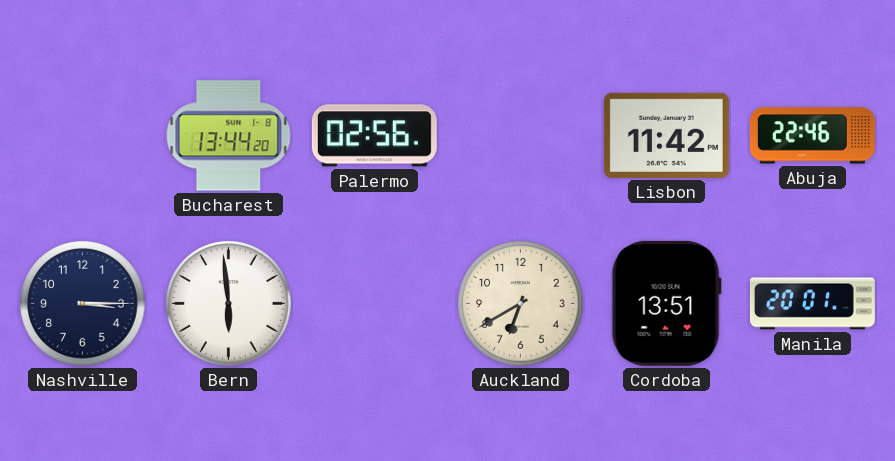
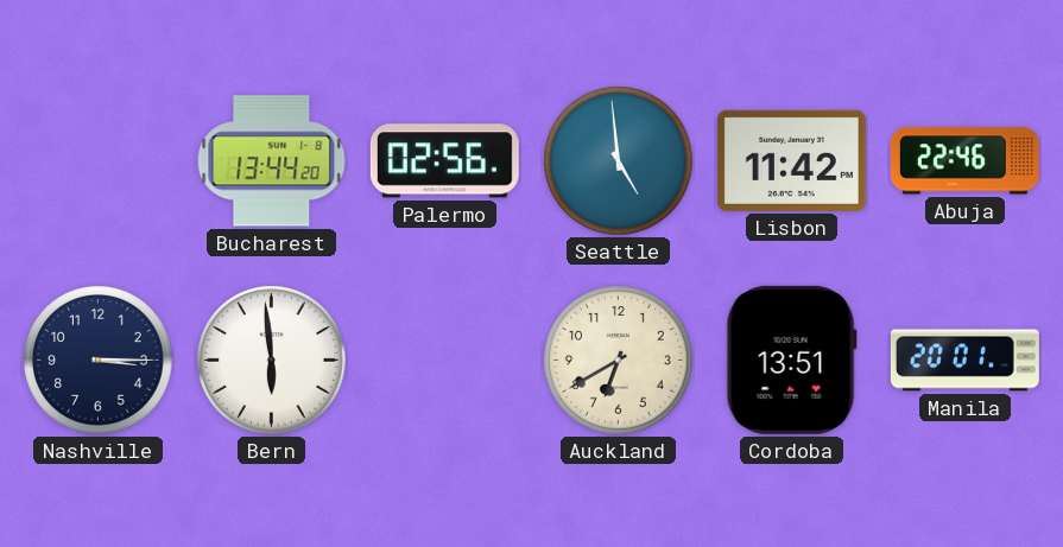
Seattle: none -> 4:59 (619, 161)
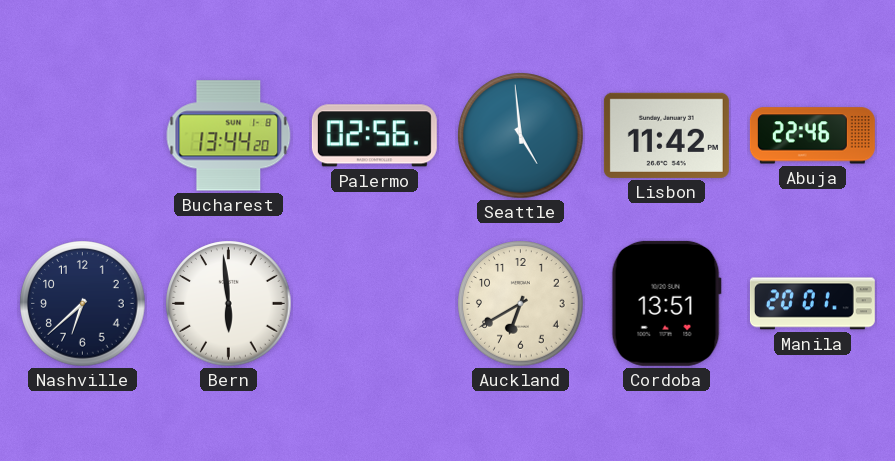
Nashville: 3:15 -> 6:38 (83, 304)
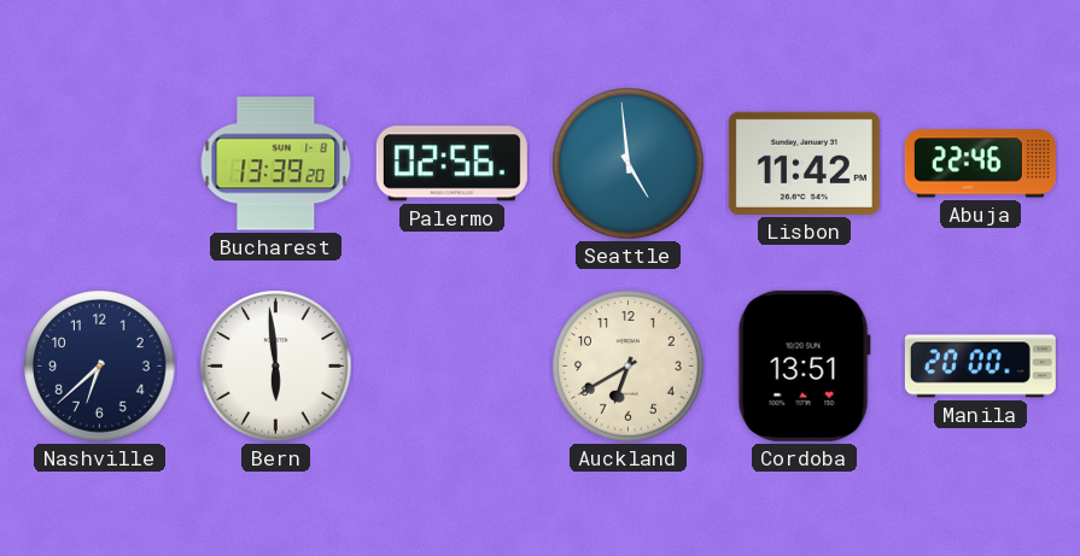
Bucharest: 13:44 -> 13:39 (276, 164)
Manila: 20:01 -> 20:00 (980, 367)
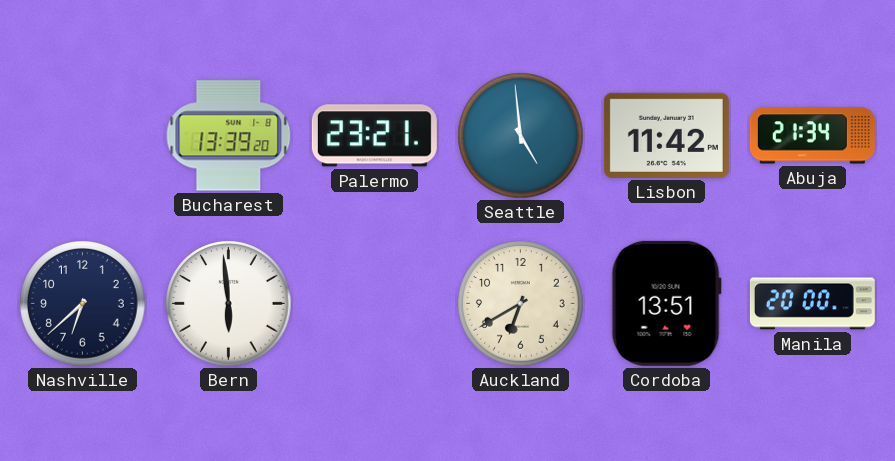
Palermo: 02:56 -> 23:21 (374, 136)
Abuja: 22:46 -> 21:34 (812, 136)
